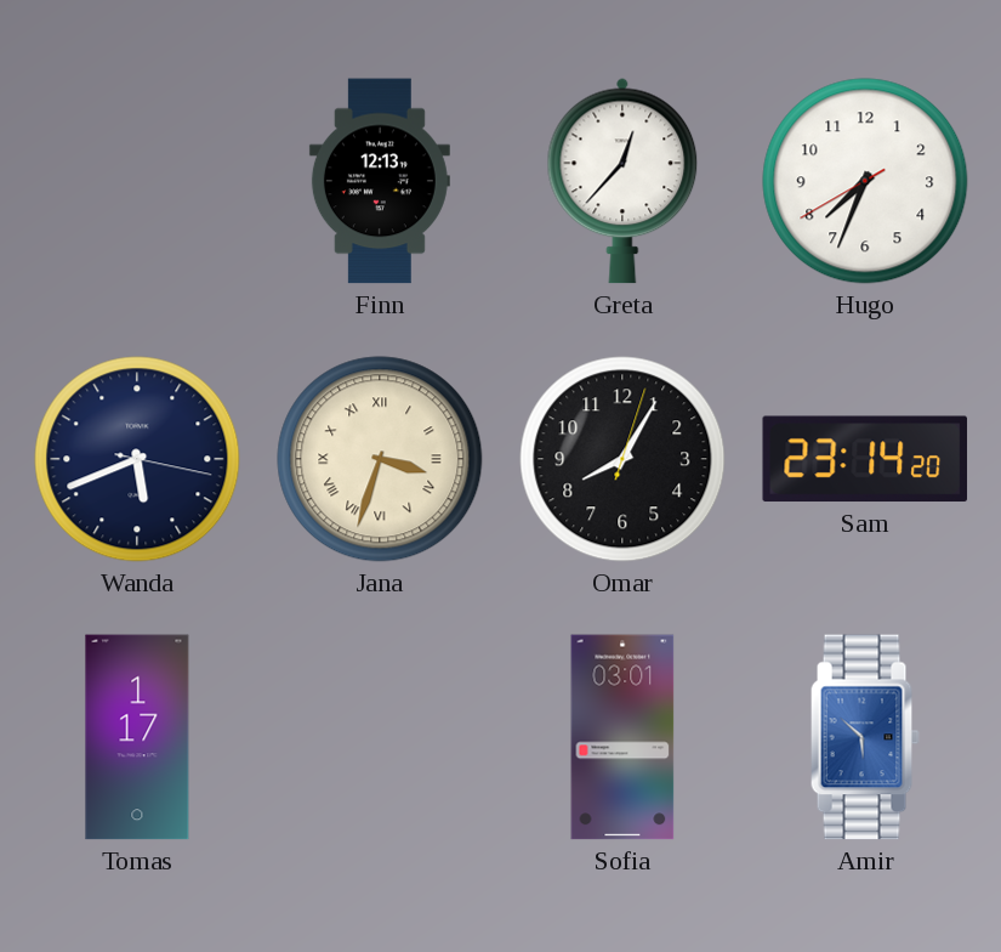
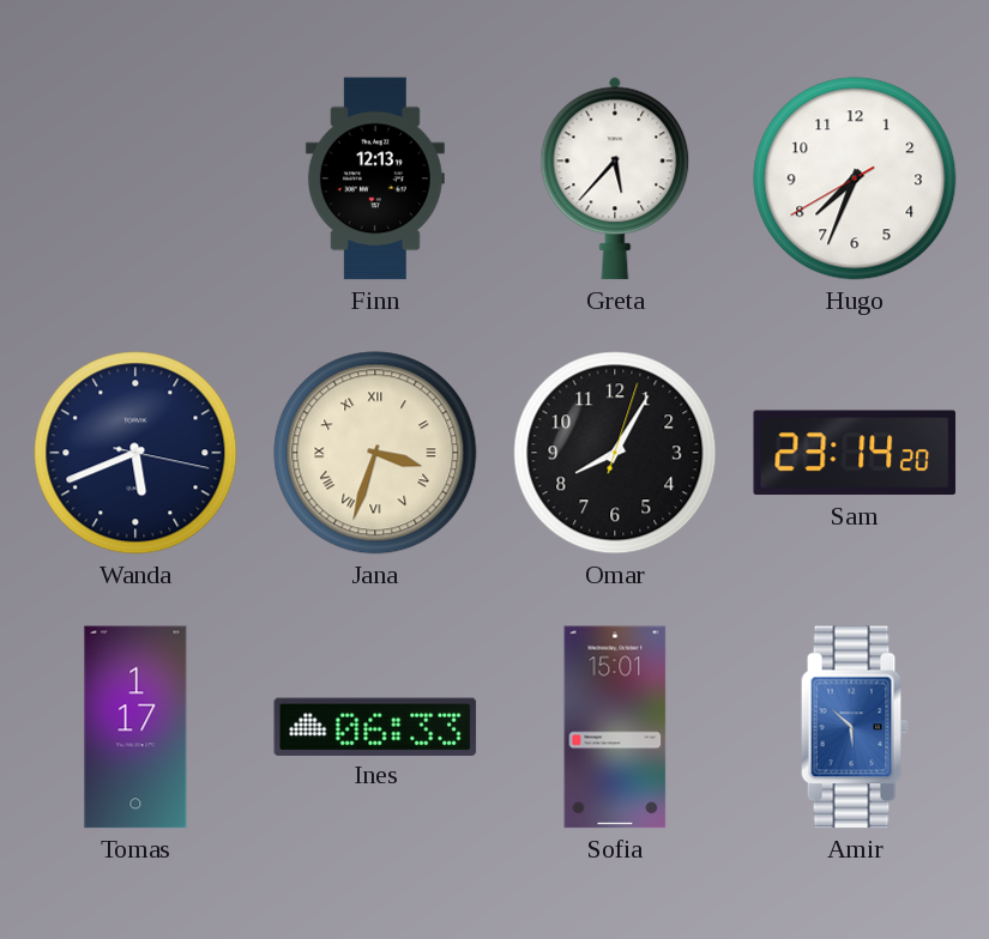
Greta: 12:37 -> 5:37 (615, 178)
Ines: none -> 06:33 (375, 726)
Sofia: 03:01 -> 15:01 (615, 727)
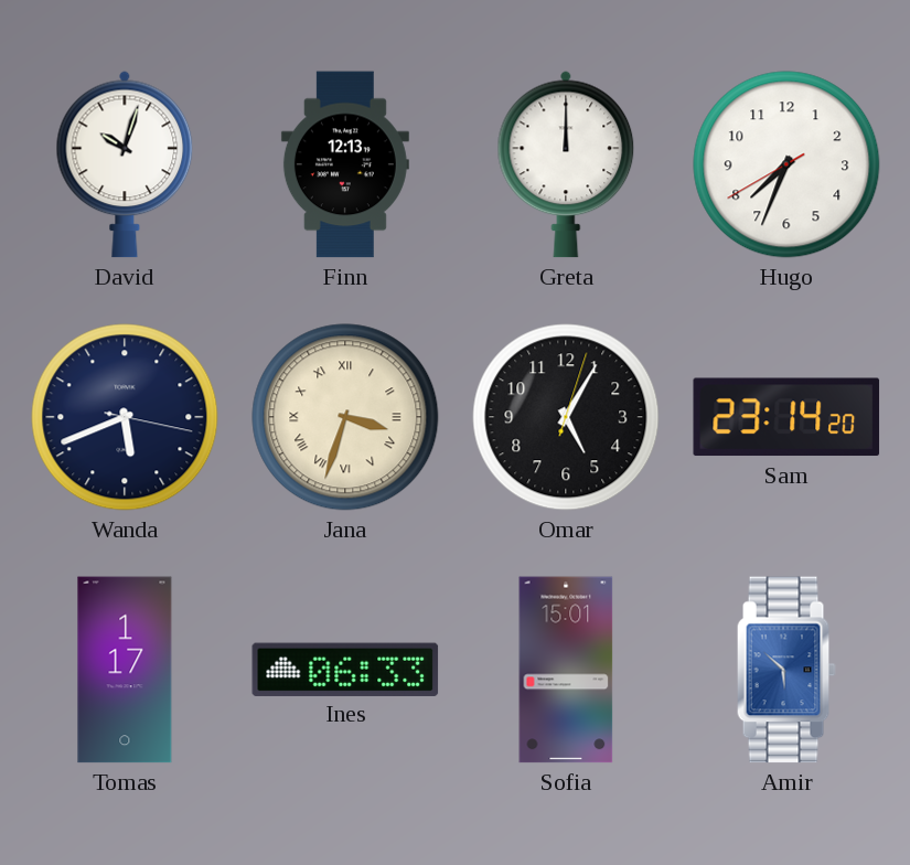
David: none -> 10:03 (125, 164)
Greta: 5:37 -> 12:00 (566, 164)
Omar: 8:05 -> 5:05 (566, 417)
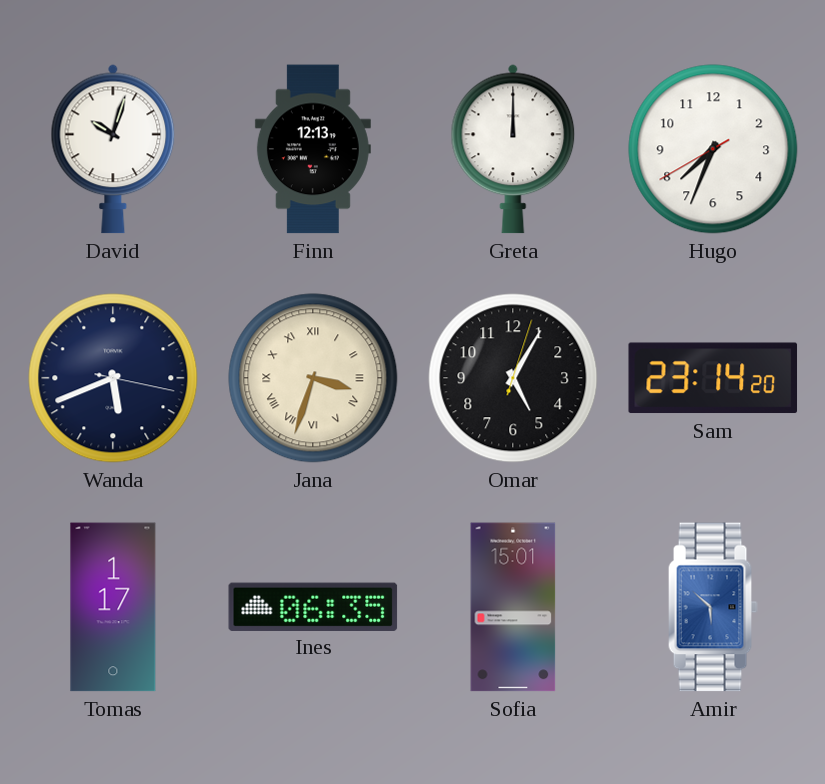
Ines: 06:33 -> 06:35 (313, 606)
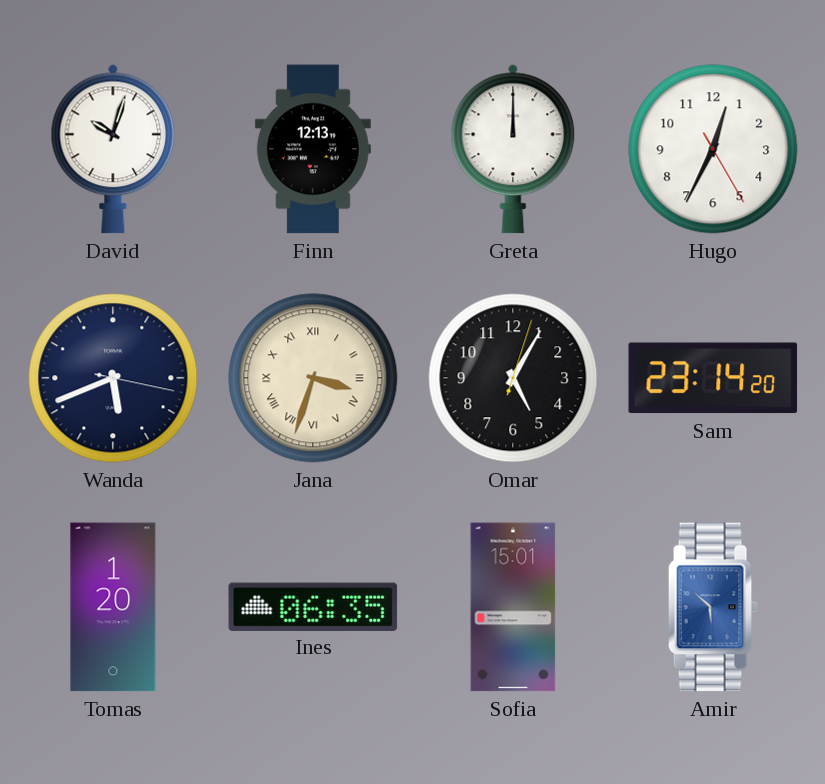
Hugo: 7:33 -> 12:34 (713, 149)
Tomas: 1:17 -> 1:20 (113, 607)
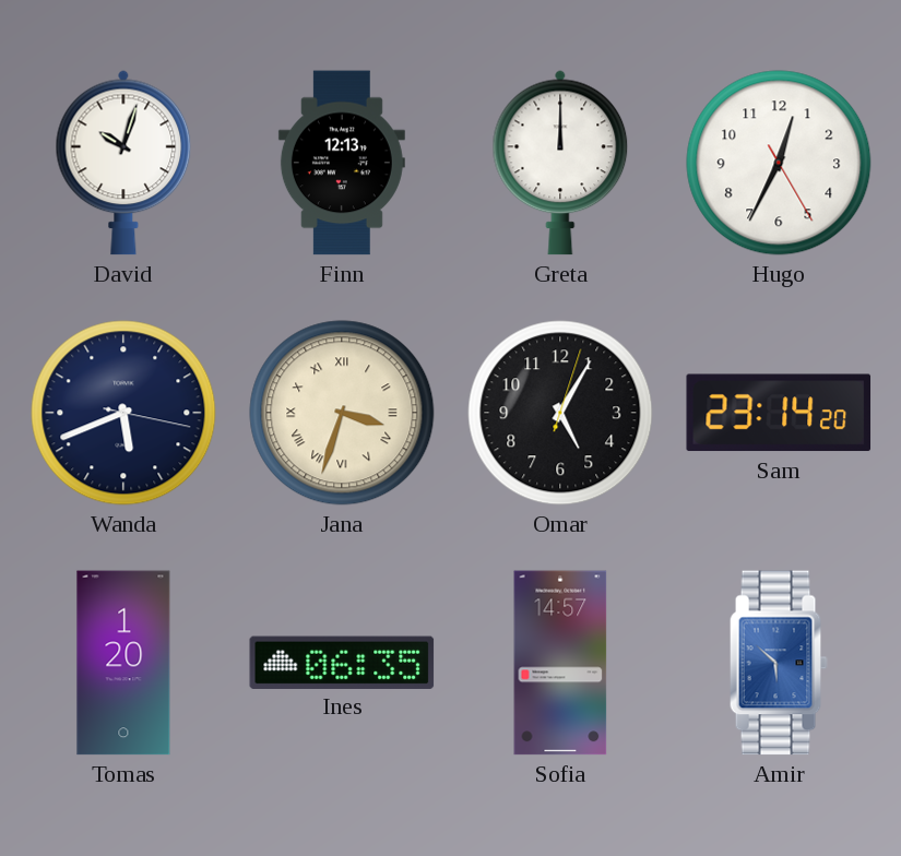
Sofia: 15:01 -> 14:57 (560, 663)
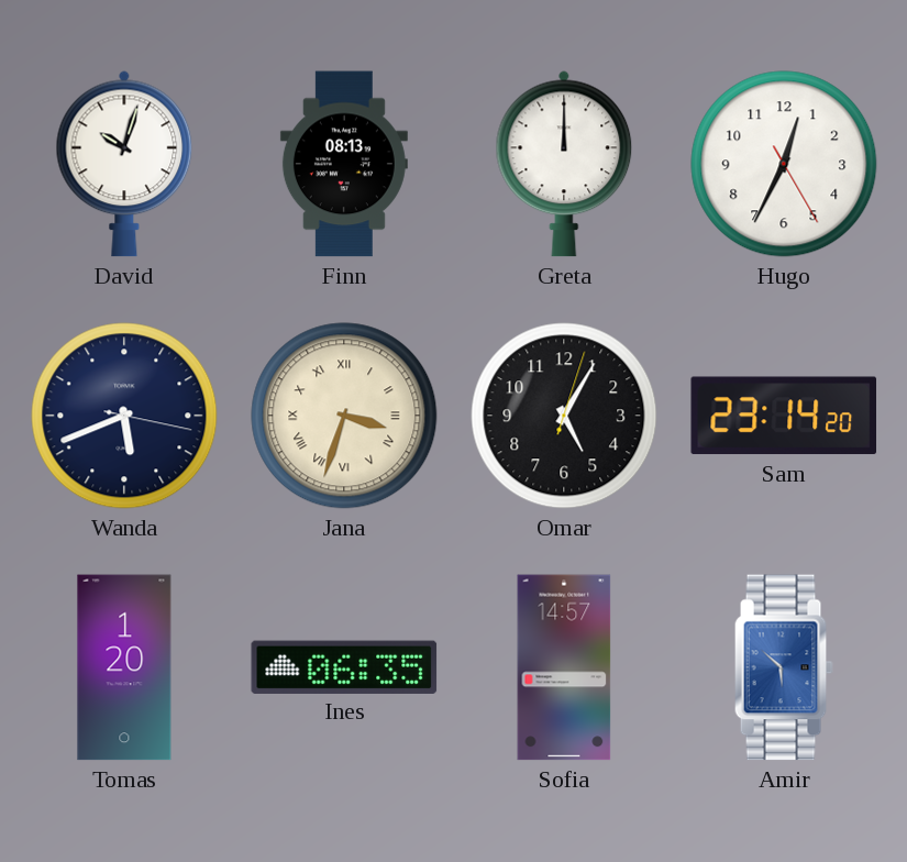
Finn: 12:13 -> 08:13 (344, 164)
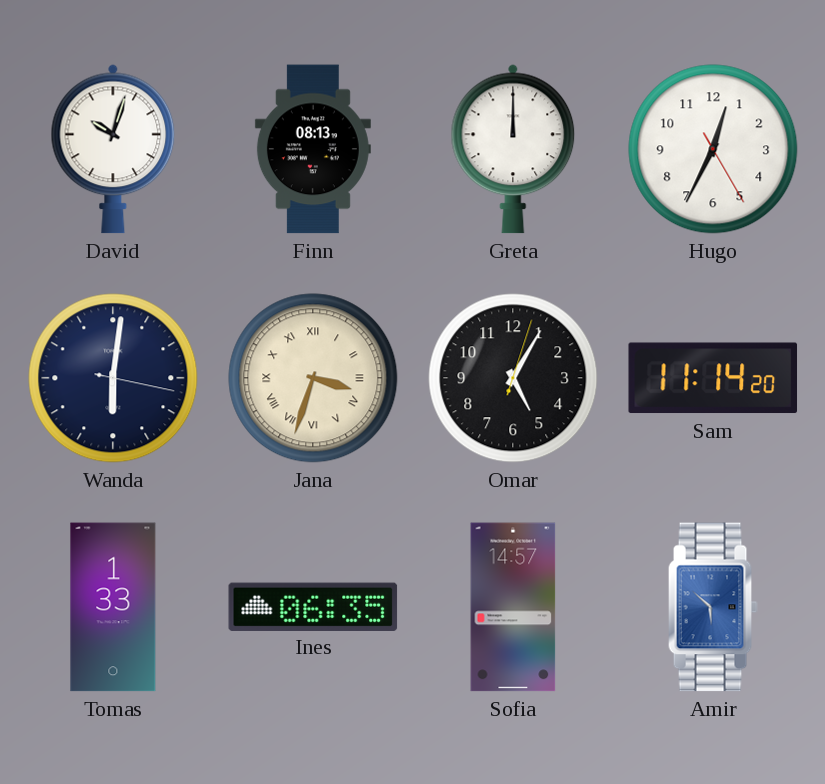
Wanda: 5:41 -> 6:01 (113, 378)
Sam: 23:14 -> 11:14 (713, 378)
Tomas: 1:20 -> 1:33 (113, 607)
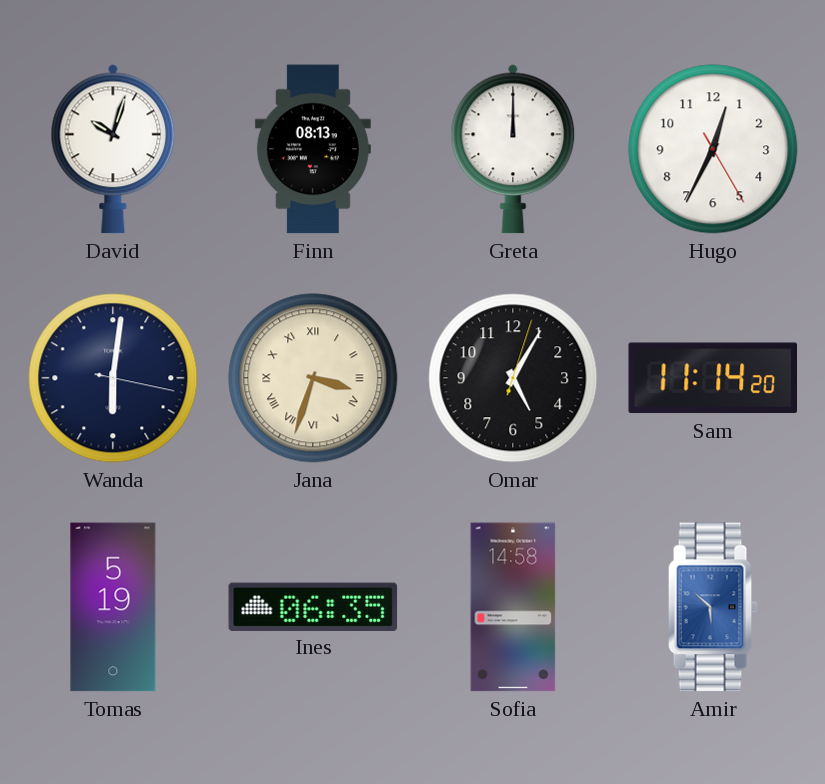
Tomas: 1:33 -> 5:19 (113, 607)
Sofia: 14:57 -> 14:58 (513, 607)
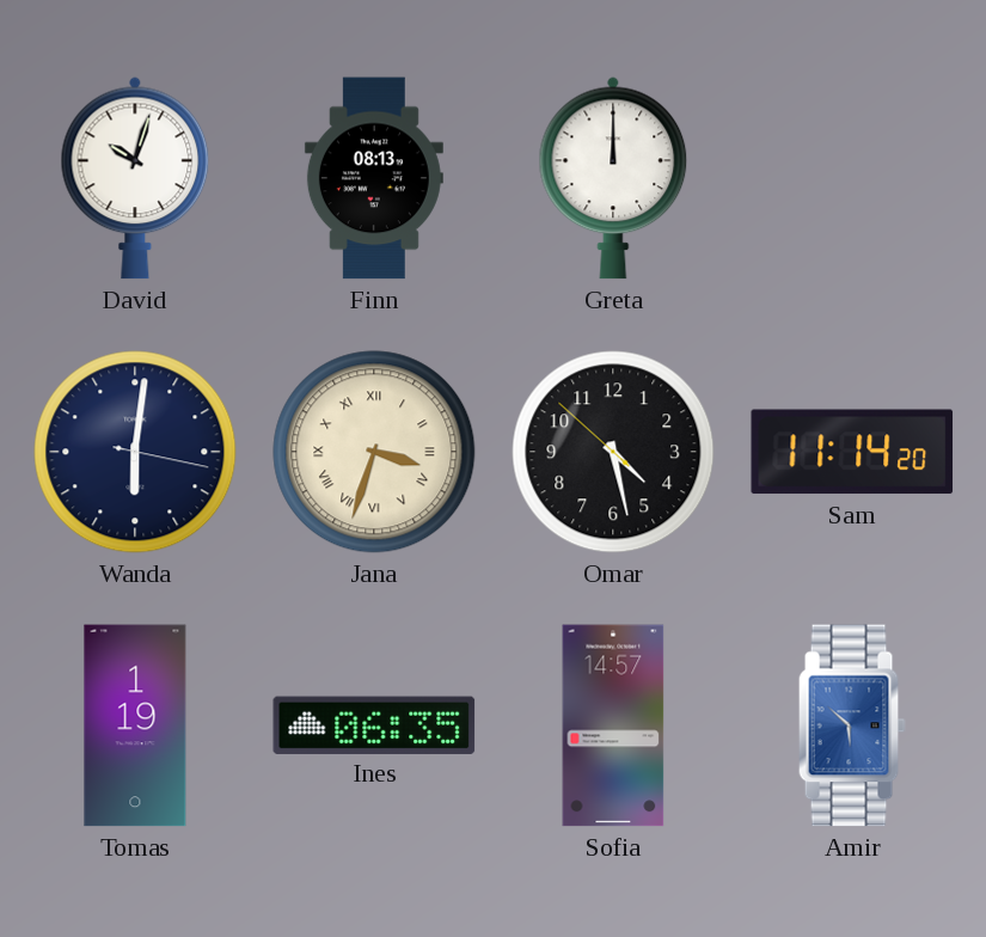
Hugo: 12:34 -> none (713, 149)
Omar: 5:05 -> 4:27 (613, 452)
Tomas: 5:19 -> 1:19 (135, 725)
Sofia: 14:58 -> 14:57 (613, 725)
